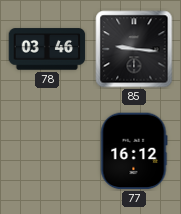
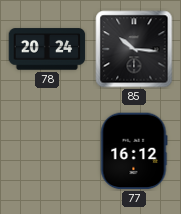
78: 03:46 -> 20:24 (47, 49)
85: 9:16 -> 10:16 (134, 49)
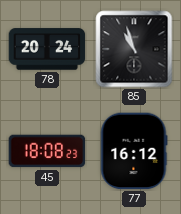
85: 10:16 -> 10:57 (134, 49)
45: none -> 18:08 (47, 151)
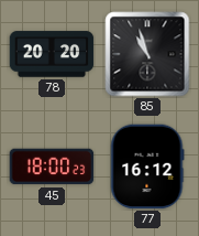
78: 20:24 -> 20:20 (52, 54)
45: 18:08 -> 18:00 (52, 167)
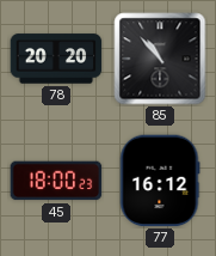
85: 10:57 -> 10:53 (160, 59)
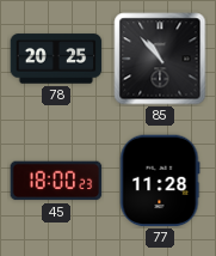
78: 20:20 -> 20:25 (56, 59)
77: 16:12 -> 11:28 (160, 181)
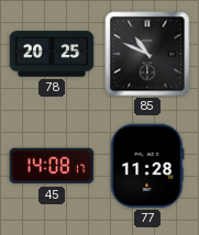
85: 10:53 -> 10:49 (147, 54)
45: 18:00 -> 14:08 (52, 166)
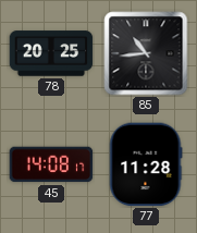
85: 10:49 -> 10:44 (146, 53)
